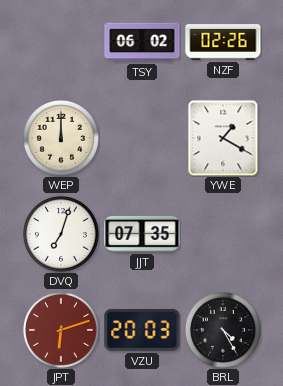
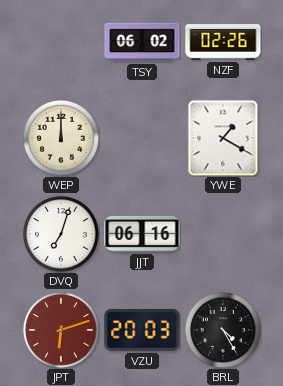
JJT: 07:35 -> 06:16 (142, 234)
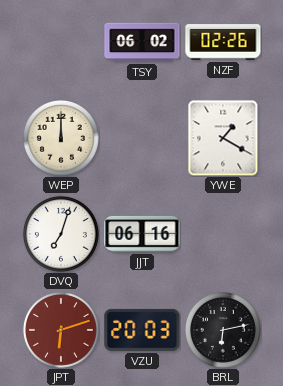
BRL: 4:25 -> 6:13 (223, 330)
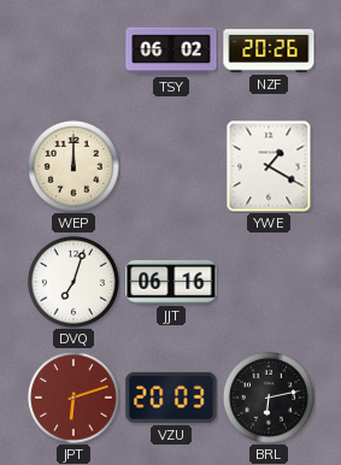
NZF: 02:26 -> 20:26 (269, 51)
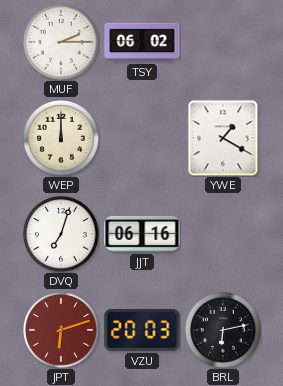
MUF: none -> 2:15 (61, 42)
NZF: 20:26 -> none (269, 51)
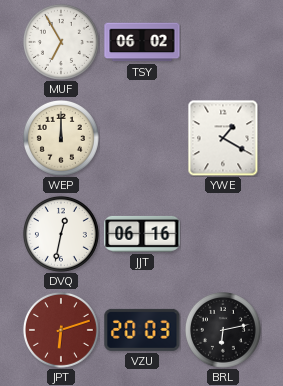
MUF: 2:15 -> 6:55 (61, 42)
DVQ: 7:03 -> 12:32 (61, 234)
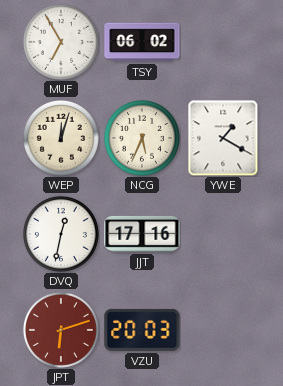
WEP: 12:00 -> 12:03 (61, 138)
NCG: none -> 5:34 (142, 138)
JJT: 06:16 -> 17:16 (142, 234)
BRL: 6:13 -> none (223, 330)
